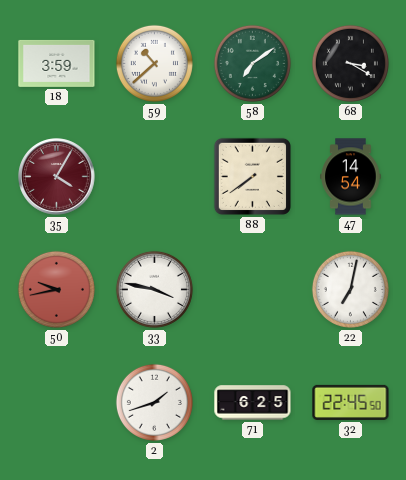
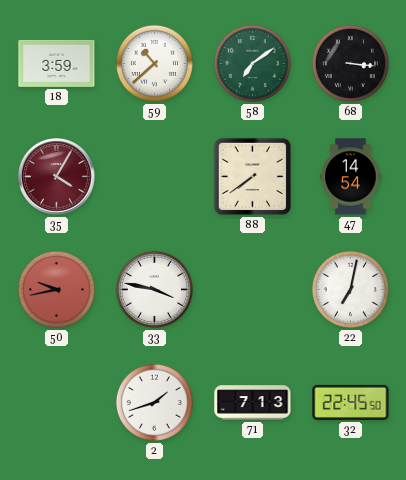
68: 3:20 -> 3:16 (350, 63)
71: 6:25 -> 7:13 (253, 403)
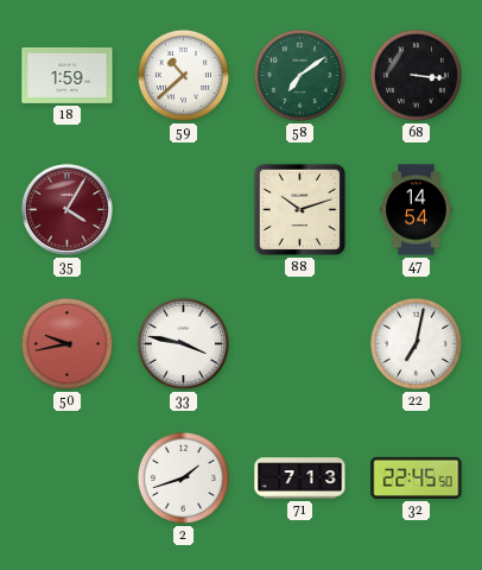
18: 3:59 -> 1:59 (68, 75)
88: 7:39 -> 10:12 (299, 209)
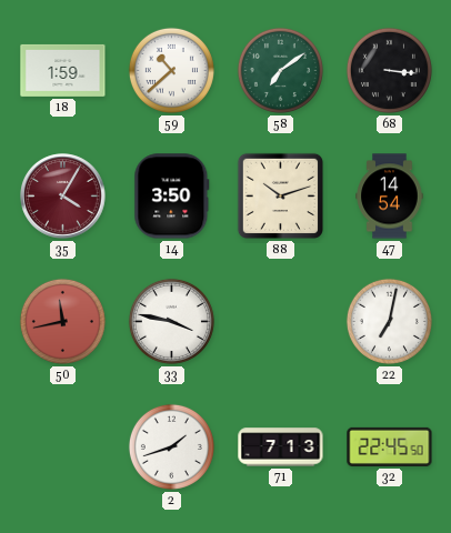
14: none -> 3:50 (172, 197)
50: 9:43 -> 11:43 (62, 321)
